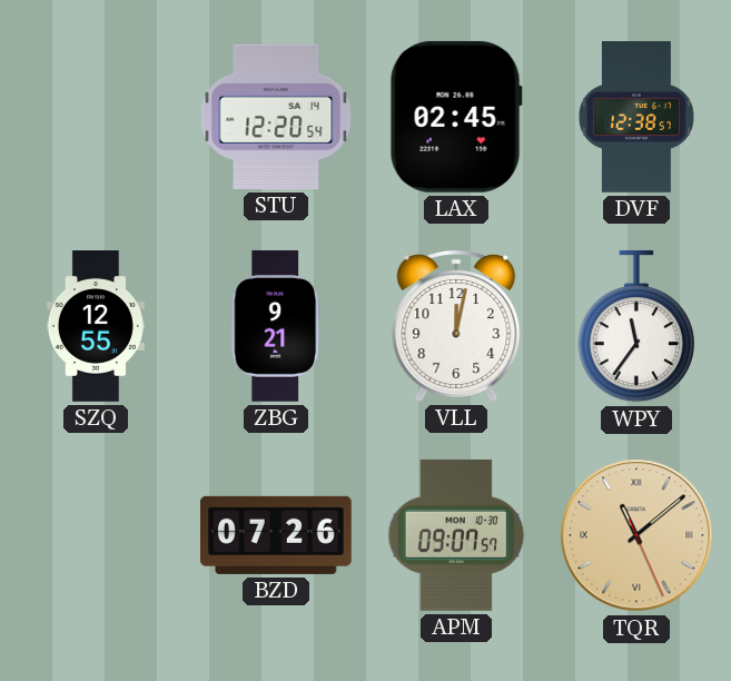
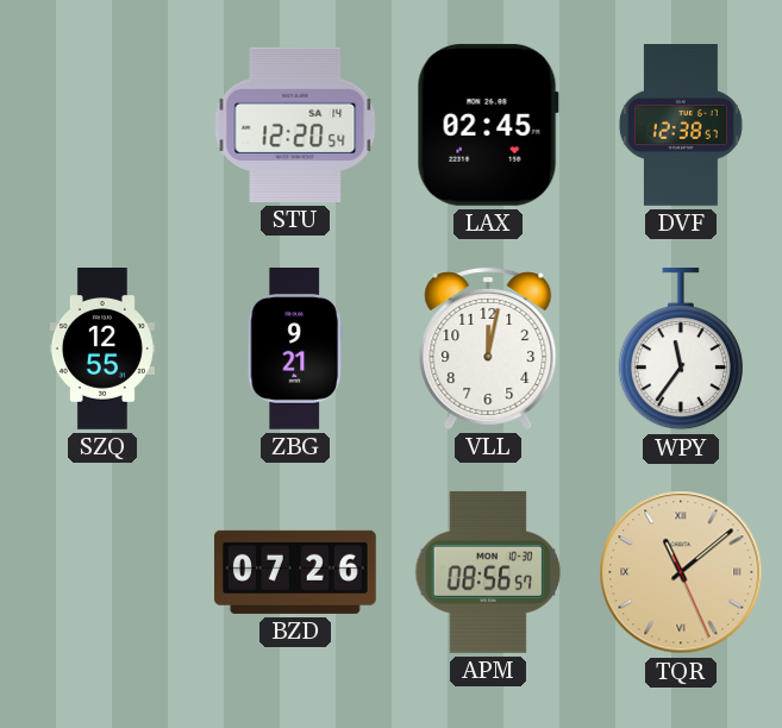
APM: 09:07 -> 08:56 (488, 572)
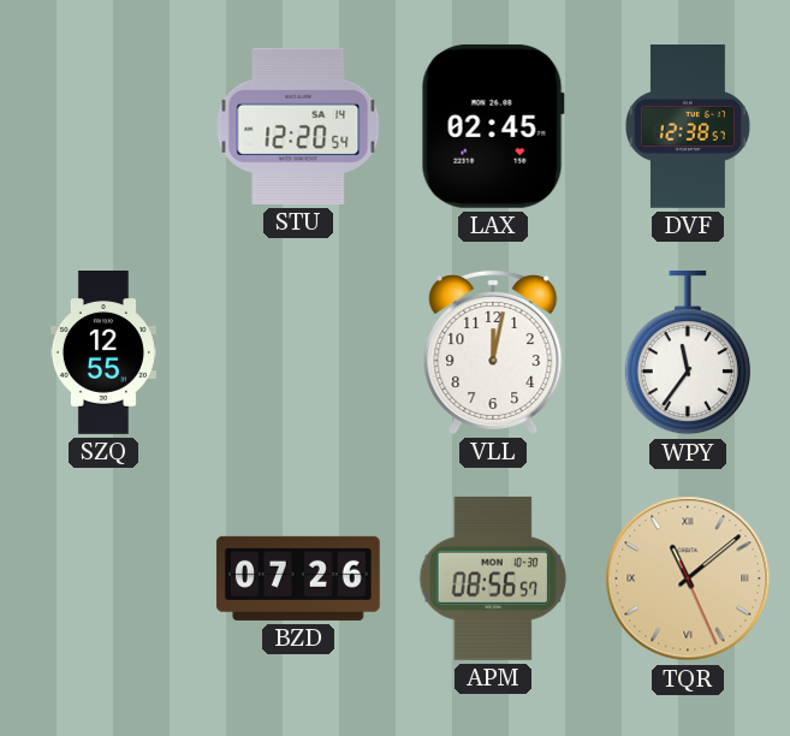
ZBG: 9:21 -> none (295, 349)
